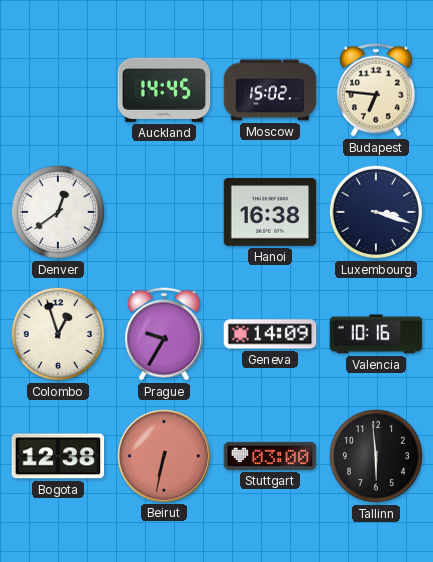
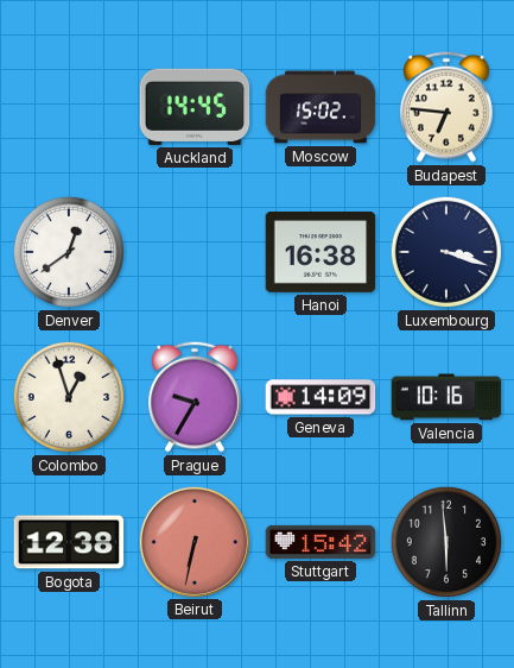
Stuttgart: 03:00 -> 15:42 (321, 542)
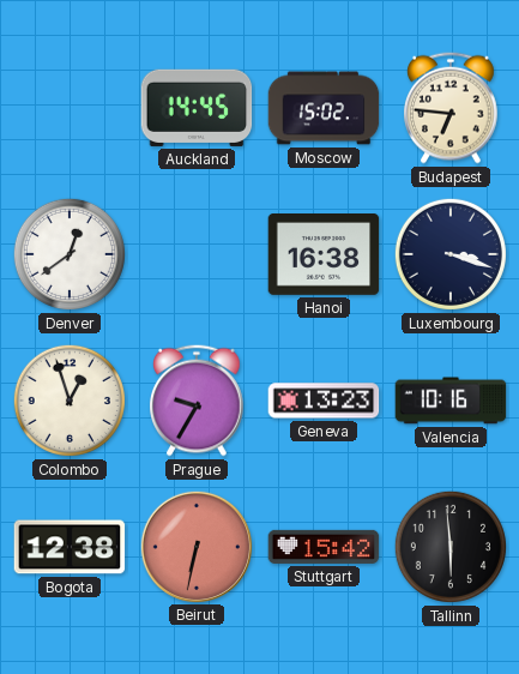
Geneva: 14:09 -> 13:23 (324, 401)
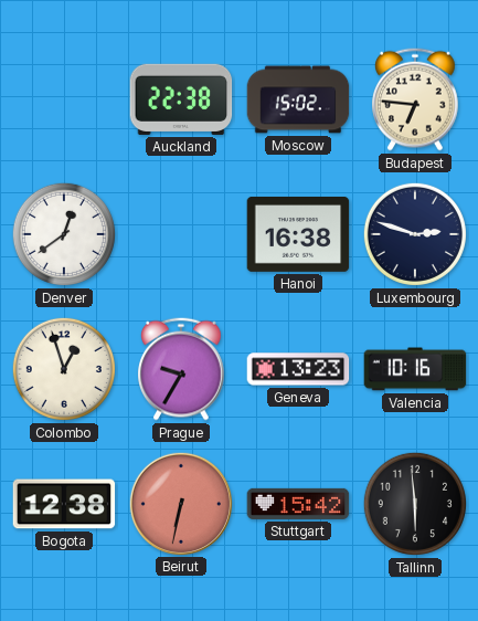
Auckland: 14:45 -> 22:38 (181, 99)
Luxembourg: 3:18 -> 2:48 (415, 234)
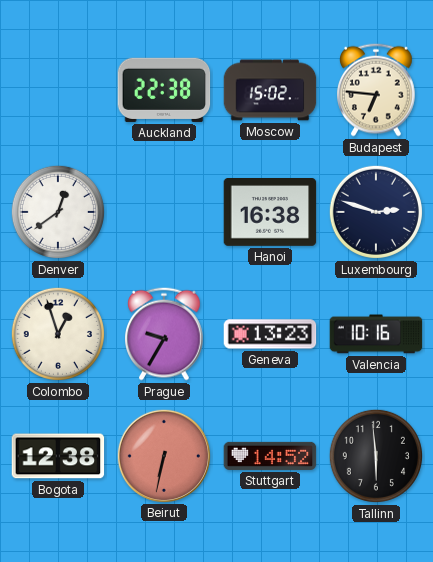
Stuttgart: 15:42 -> 14:52 (270, 456)
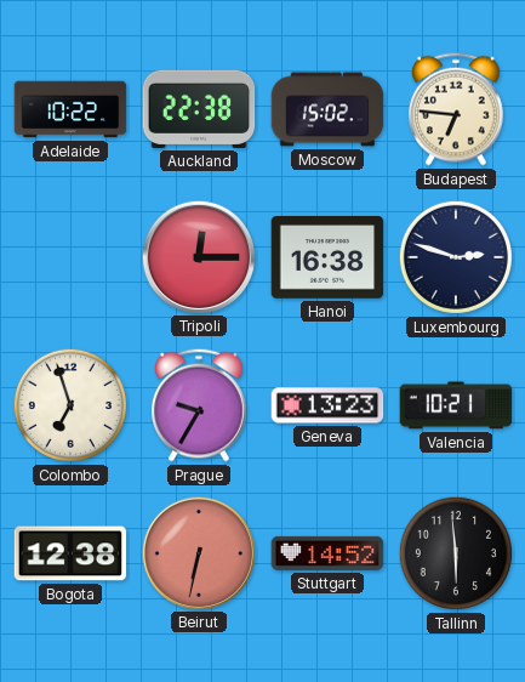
Adelaide: none -> 10:22 (70, 109)
Denver: 12:39 -> none (58, 212)
Tripoli: none -> 12:15 (198, 256)
Colombo: 12:57 -> 6:57 (70, 405)
Valencia: 10:16 -> 10:21 (456, 405)
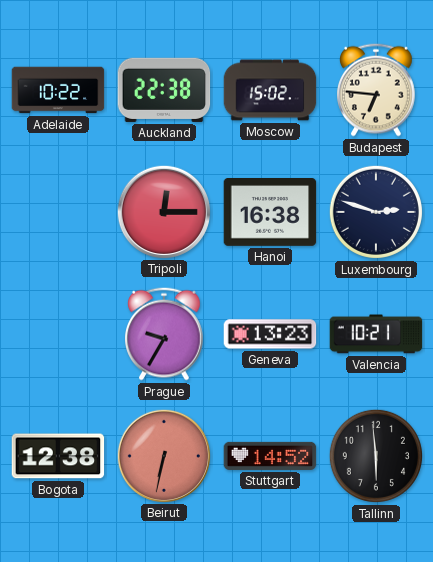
Colombo: 6:57 -> none (70, 405)
